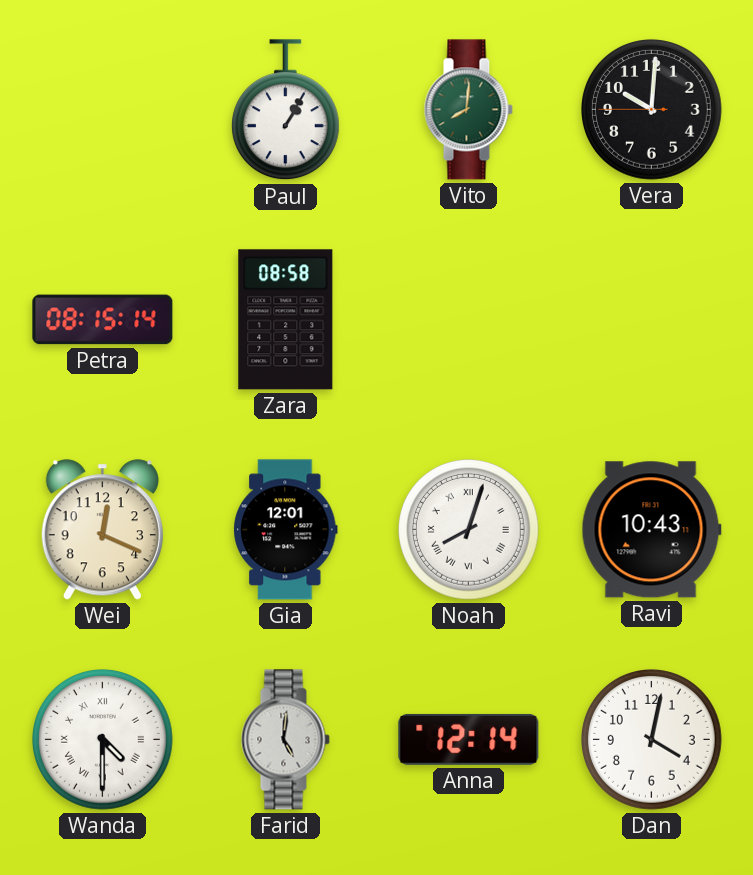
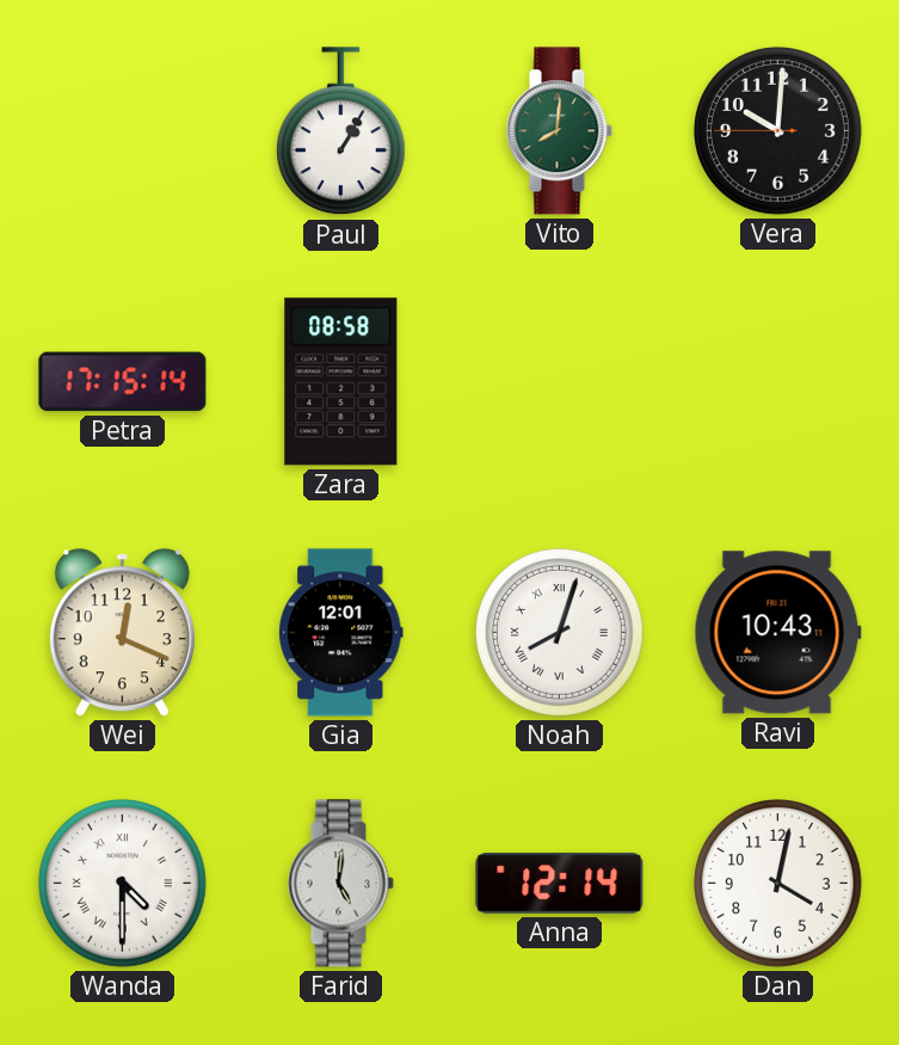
Petra: 08:15 -> 17:15 (123, 382)
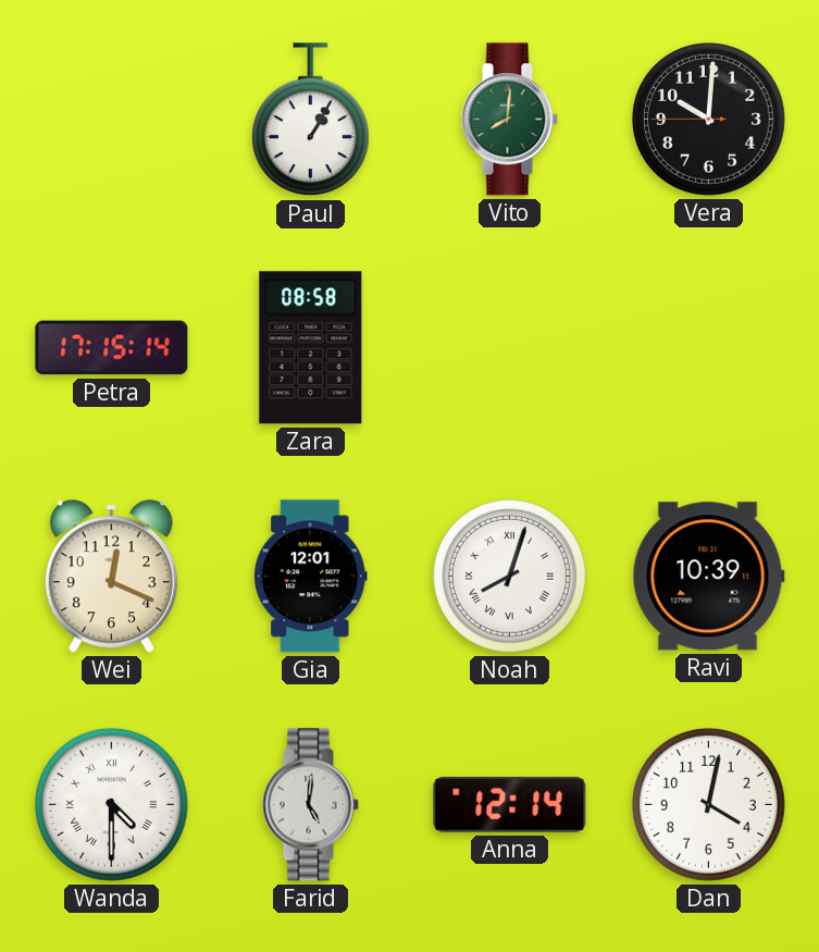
Ravi: 10:43 -> 10:39 (708, 577)
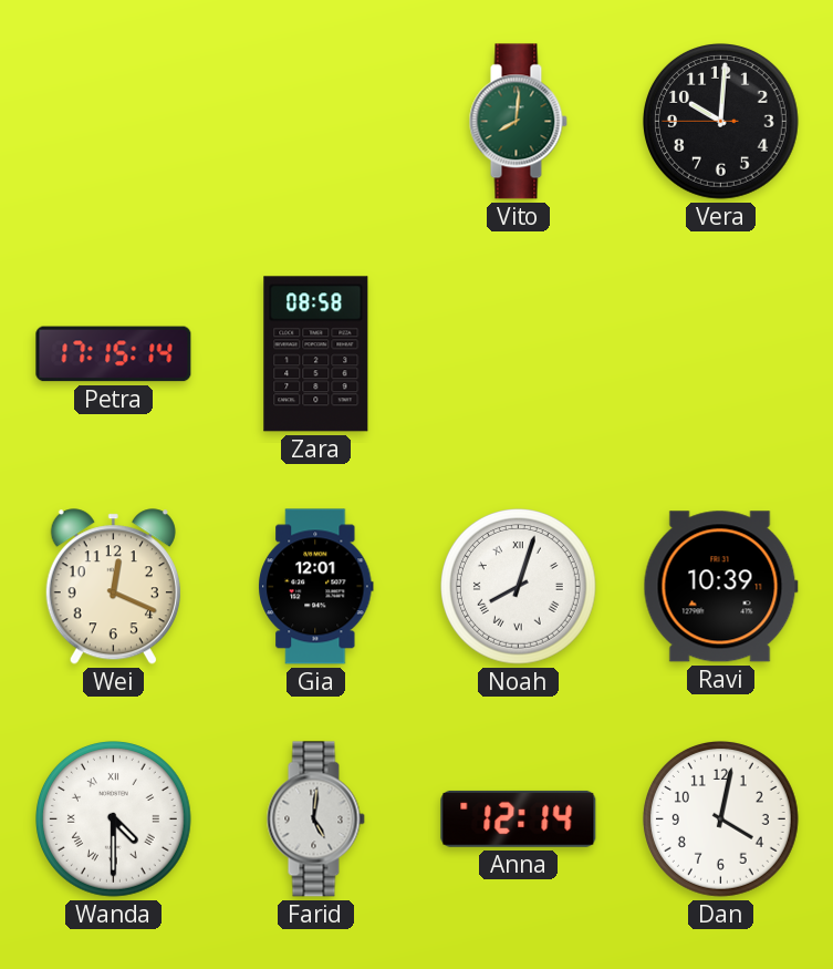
Paul: 1:05 -> none (310, 120)
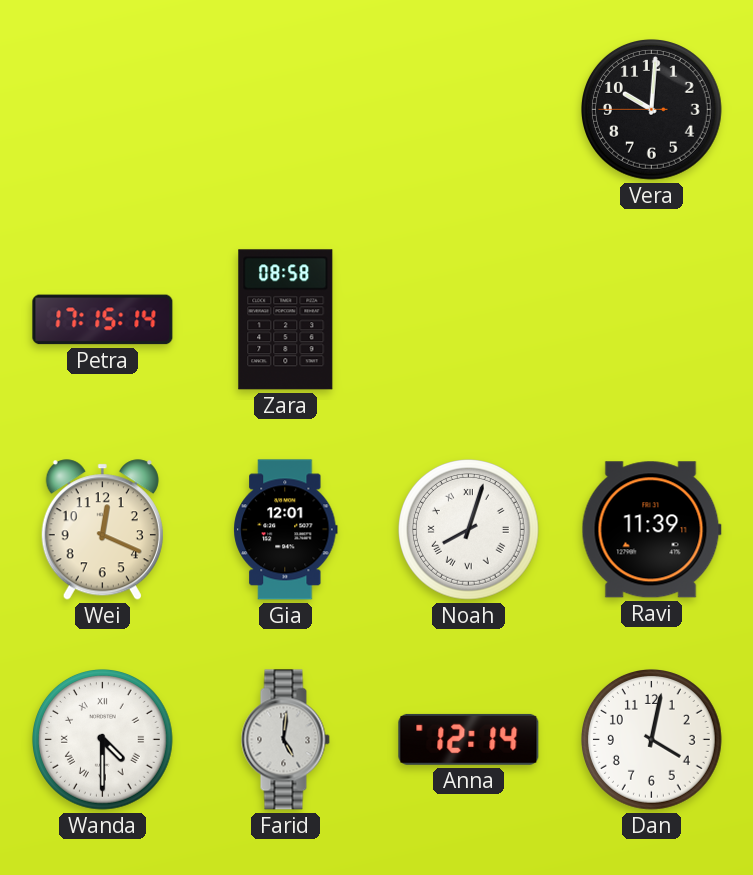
Vito: 8:01 -> none (518, 122)
Ravi: 10:39 -> 11:39 (651, 530)
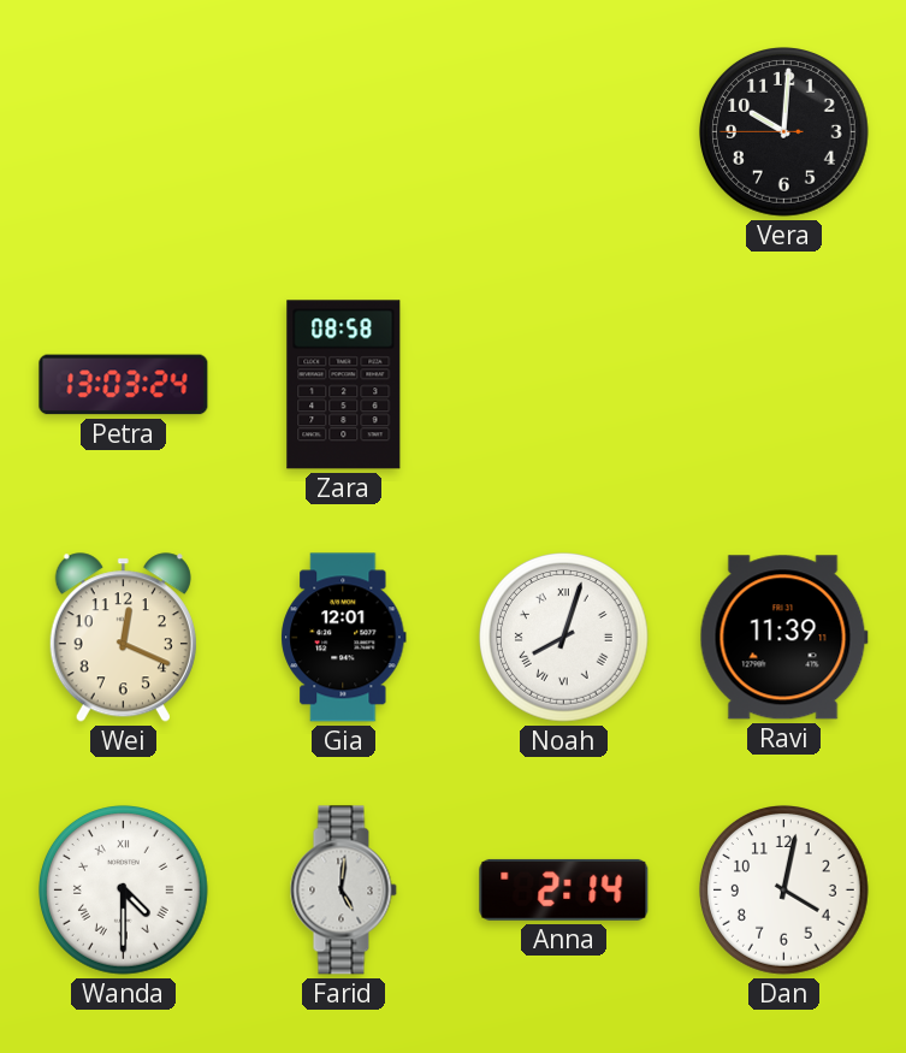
Petra: 17:15 -> 13:03 (124, 385)
Anna: 12:14 -> 2:14 (564, 889)
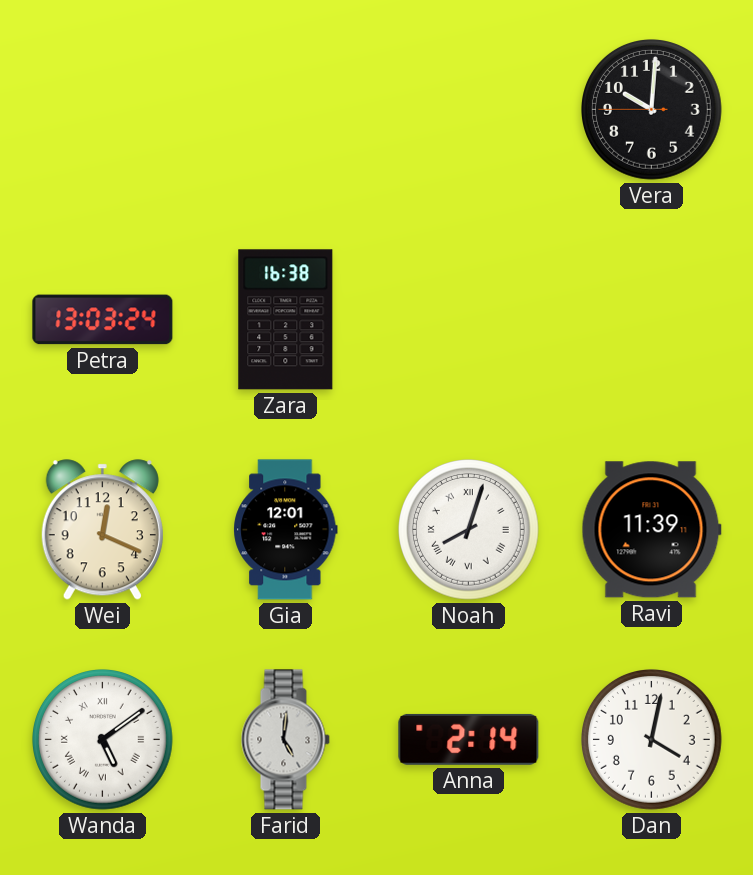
Zara: 08:58 -> 16:38 (286, 320)
Wanda: 4:30 -> 5:09 (103, 740)
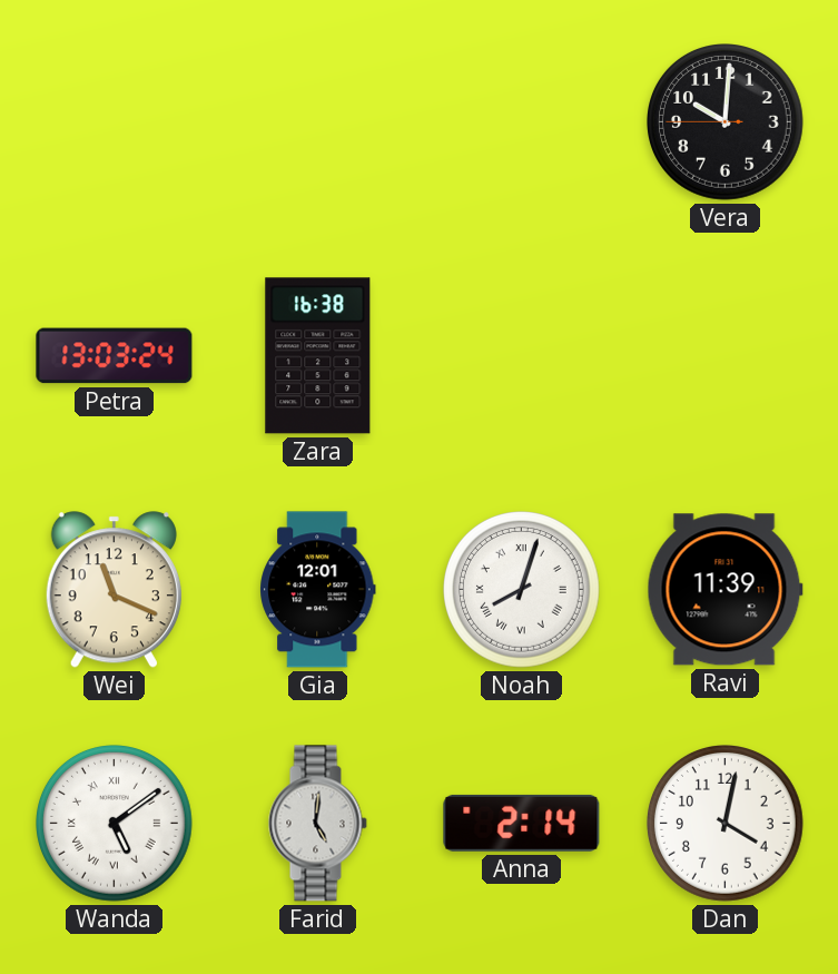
Wei: 12:19 -> 11:19 (114, 590)
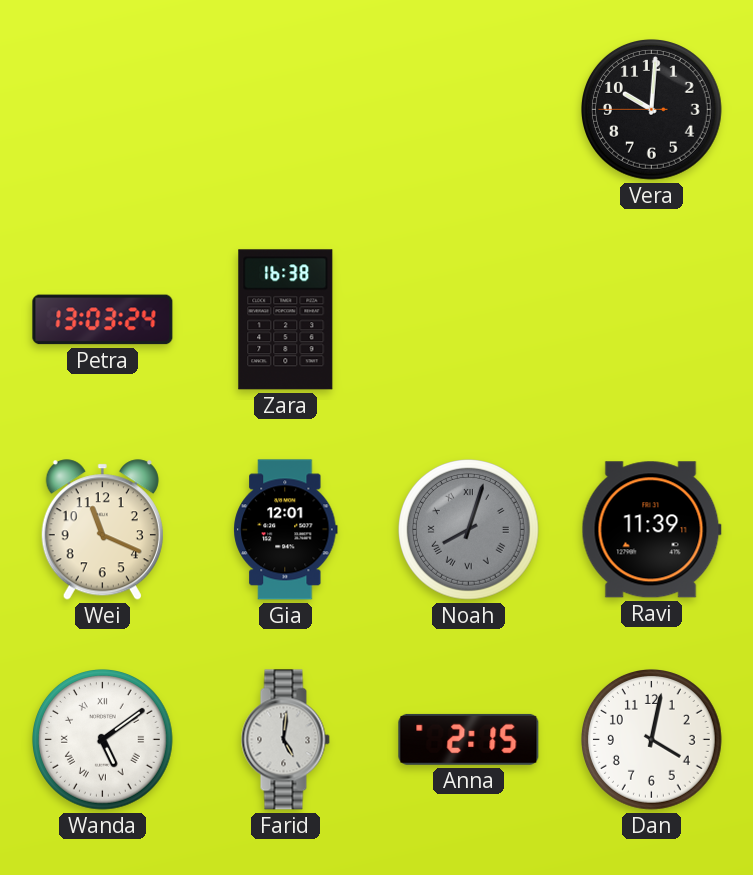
Noah dial: white -> grey (469, 530)
Anna: 2:14 -> 2:15 (469, 739)
